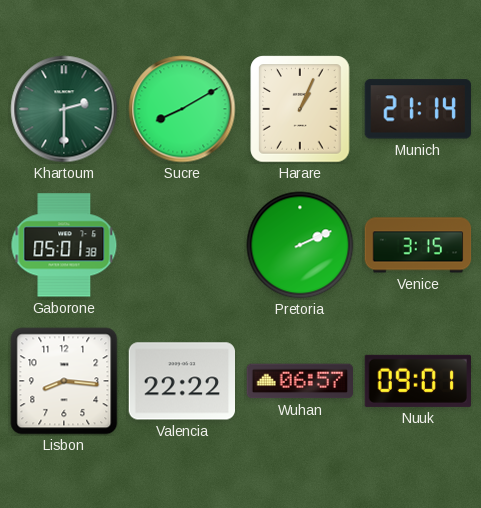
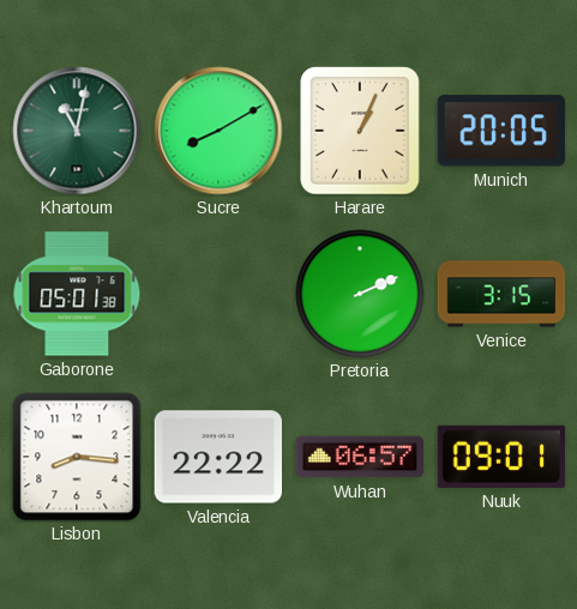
Khartoum: 2:30 -> 11:02 (77, 131)
Munich: 21:14 -> 20:05 (501, 131)
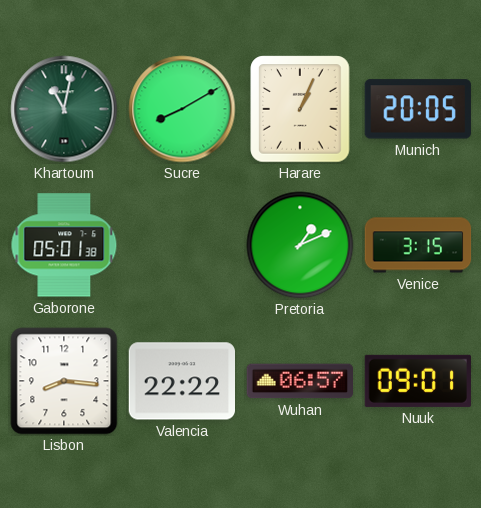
Pretoria: 2:11 -> 1:11 (300, 245)
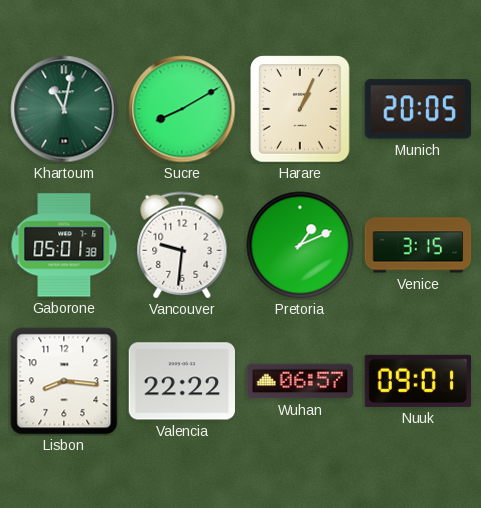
Vancouver: none -> 9:31 (182, 245)
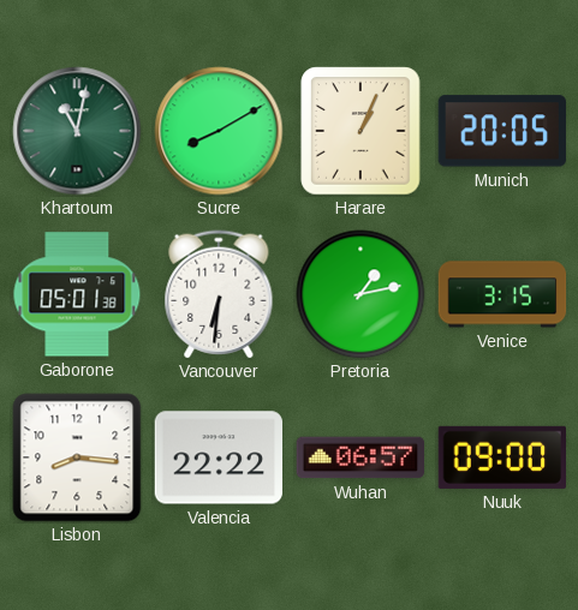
Vancouver: 9:31 -> 6:31 (219, 294)
Pretoria: 1:11 -> 1:13 (360, 294)
Nuuk: 09:01 -> 09:00 (501, 458)
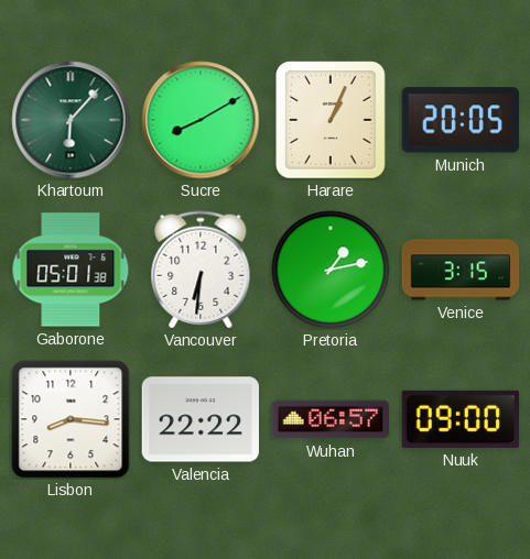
Khartoum: 11:02 -> 6:07 (71, 120)
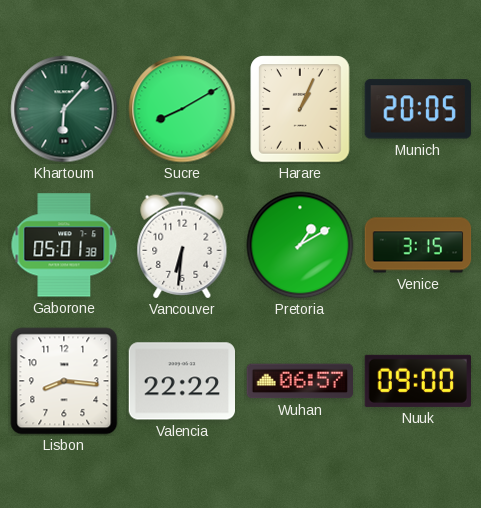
Pretoria: 1:13 -> 1:10 (300, 245)
